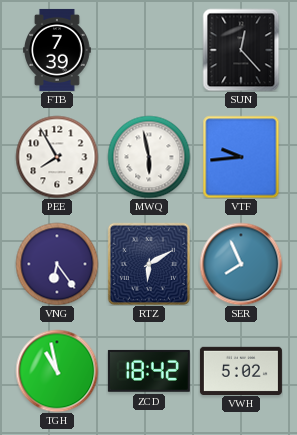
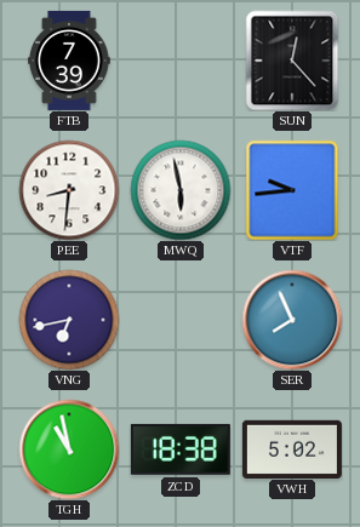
PEE: 7:55 -> 8:31 (69, 190)
VNG: 6:24 -> 6:43 (69, 320)
RTZ: 6:10 -> none (149, 264)
ZCD: 18:42 -> 18:38 (181, 449)
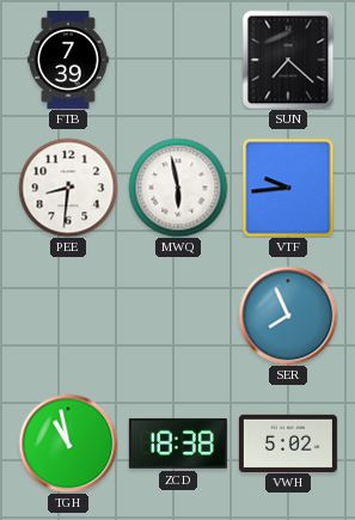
SUN: 12:23 -> 7:22 (288, 60)
VNG: 6:43 -> none (69, 320)
